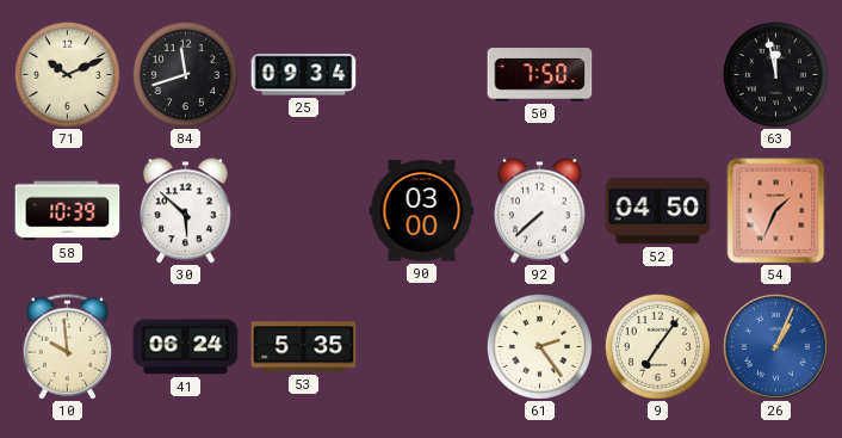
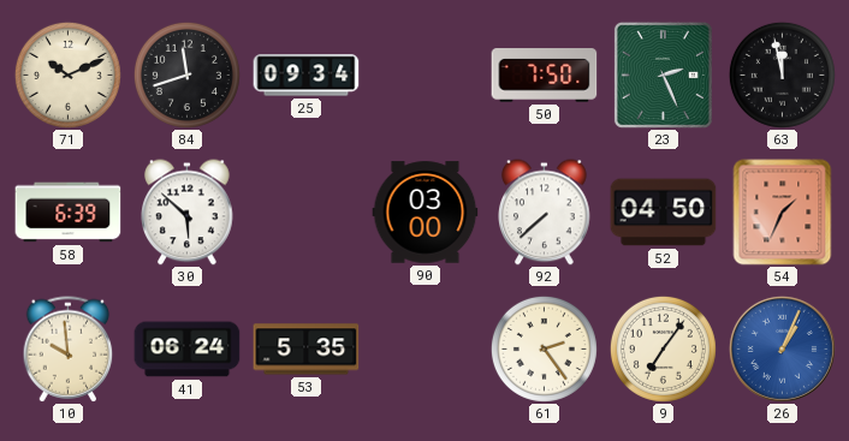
23: none -> 2:26 (663, 75)
58: 10:39 -> 6:39 (69, 213)
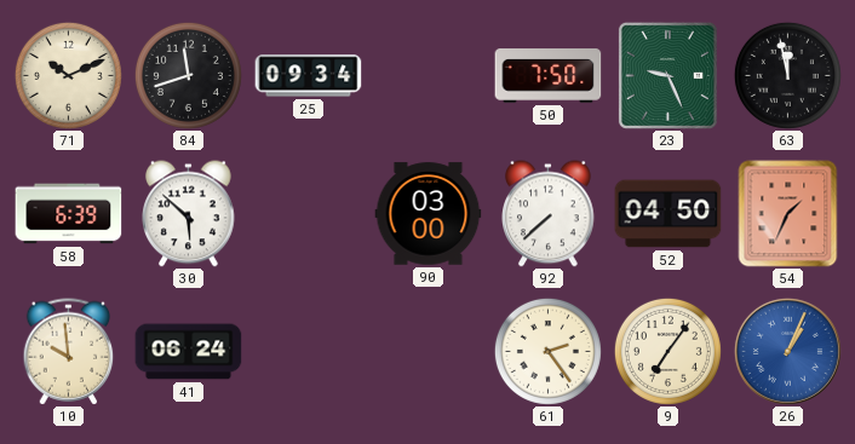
23: 2:26 -> 9:26 (667, 75)
53: 5:35 -> none (307, 350)
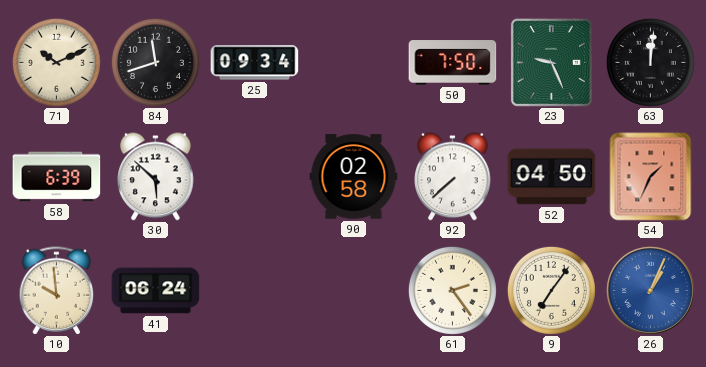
63: 11:58 -> 12:01 (650, 62)
90: 03:00 -> 02:58 (354, 177)
